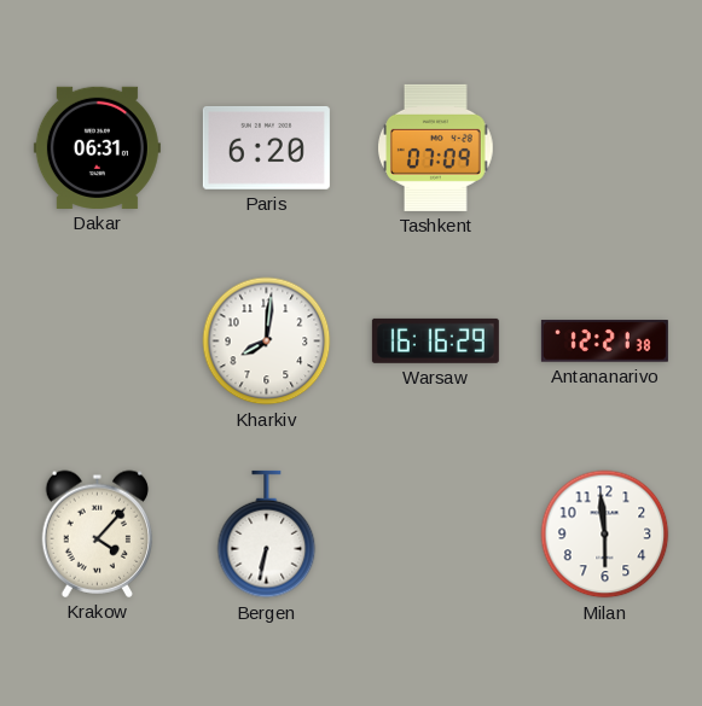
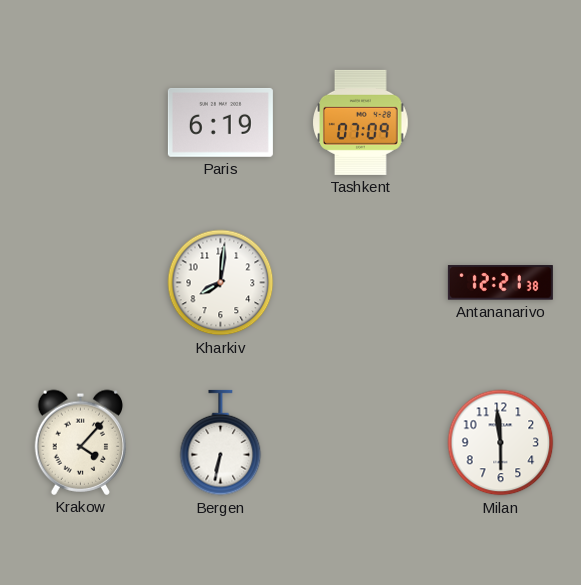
Dakar: 06:31 -> none (97, 147)
Paris: 6:20 -> 6:19 (220, 122)
Warsaw: 16:16 -> none (435, 340)
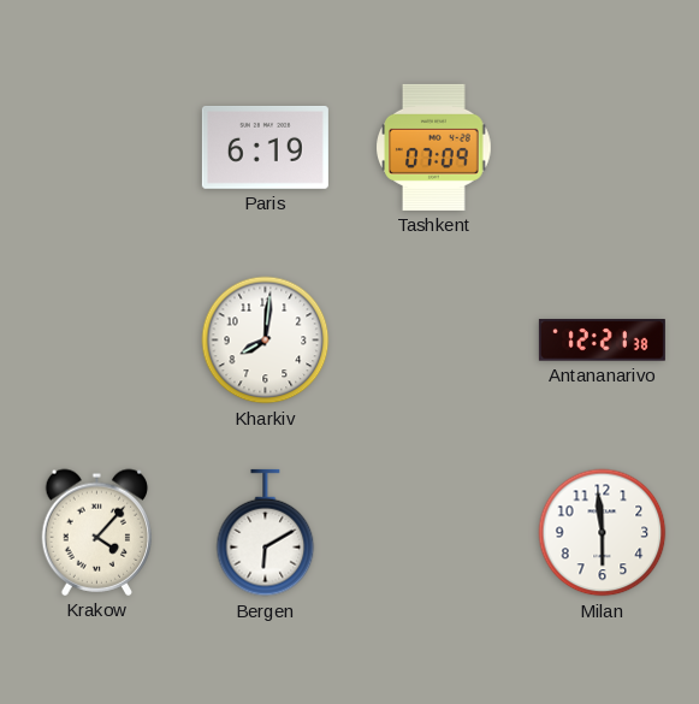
Bergen: 6:32 -> 6:10 (266, 533)
